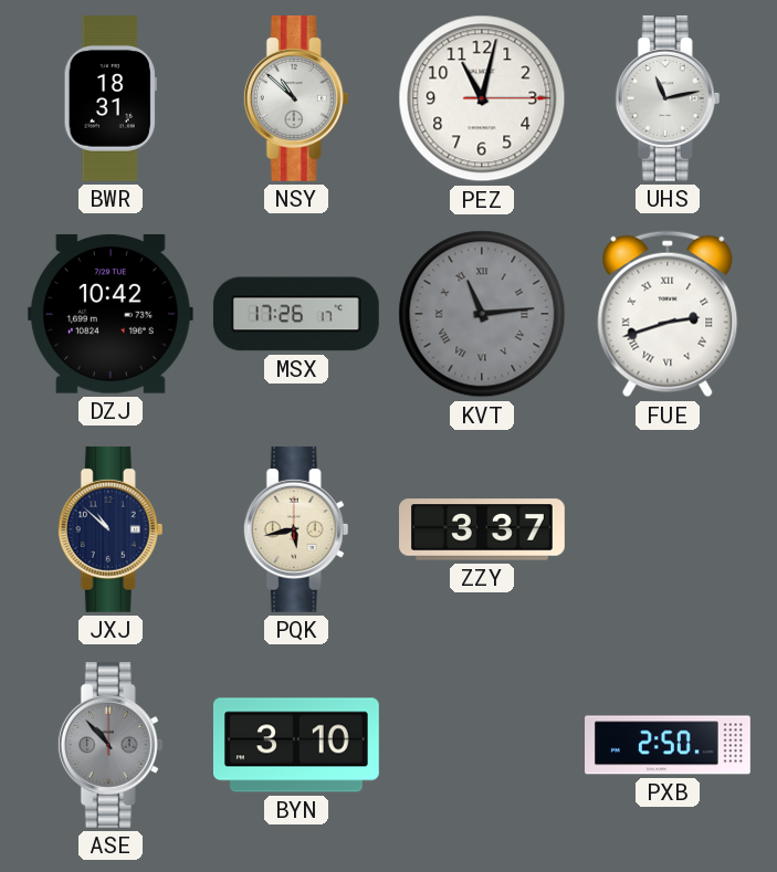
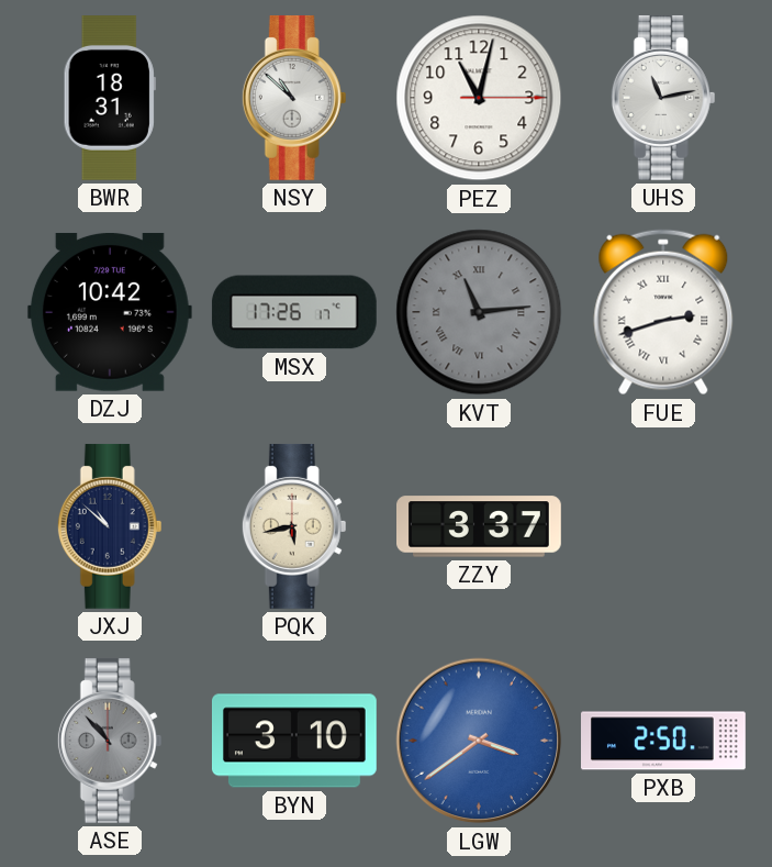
LGW: none -> 3:39 (479, 741)
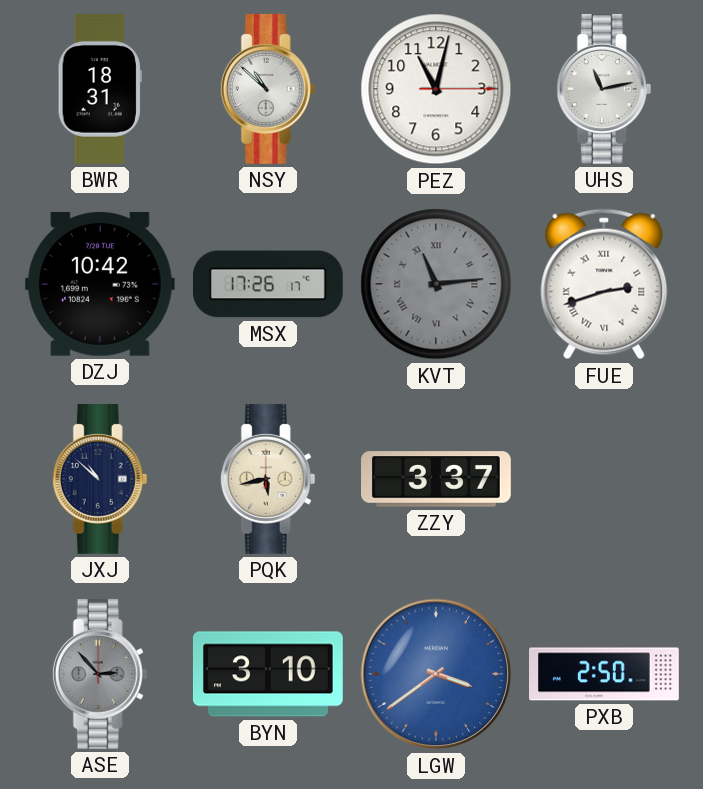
ASE: 10:53 -> 2:53 (100, 674)
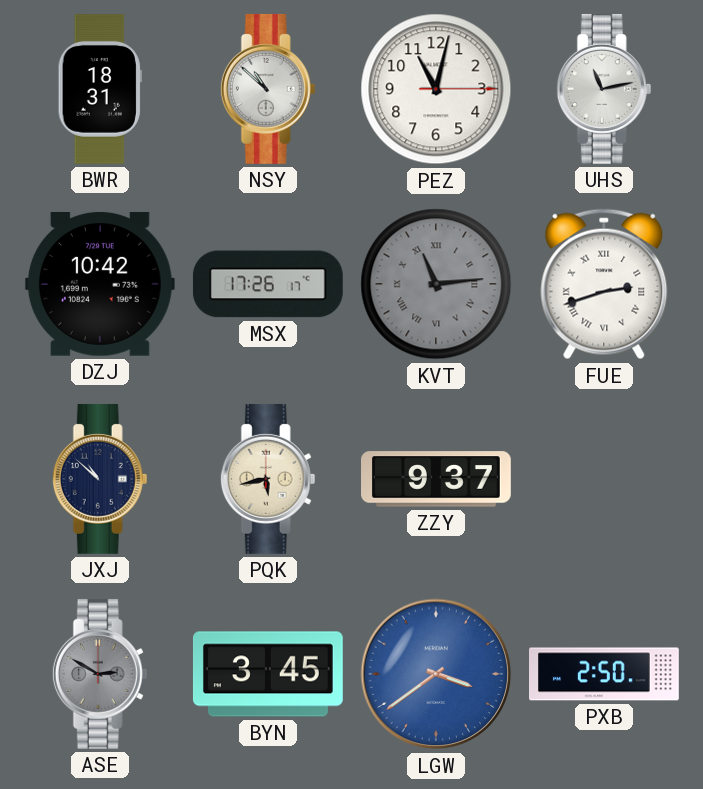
ZZY: 3:37 -> 9:37 (437, 479)
ASE: 2:53 -> 2:50 (100, 674)
BYN: 3:10 -> 3:45 (268, 674)
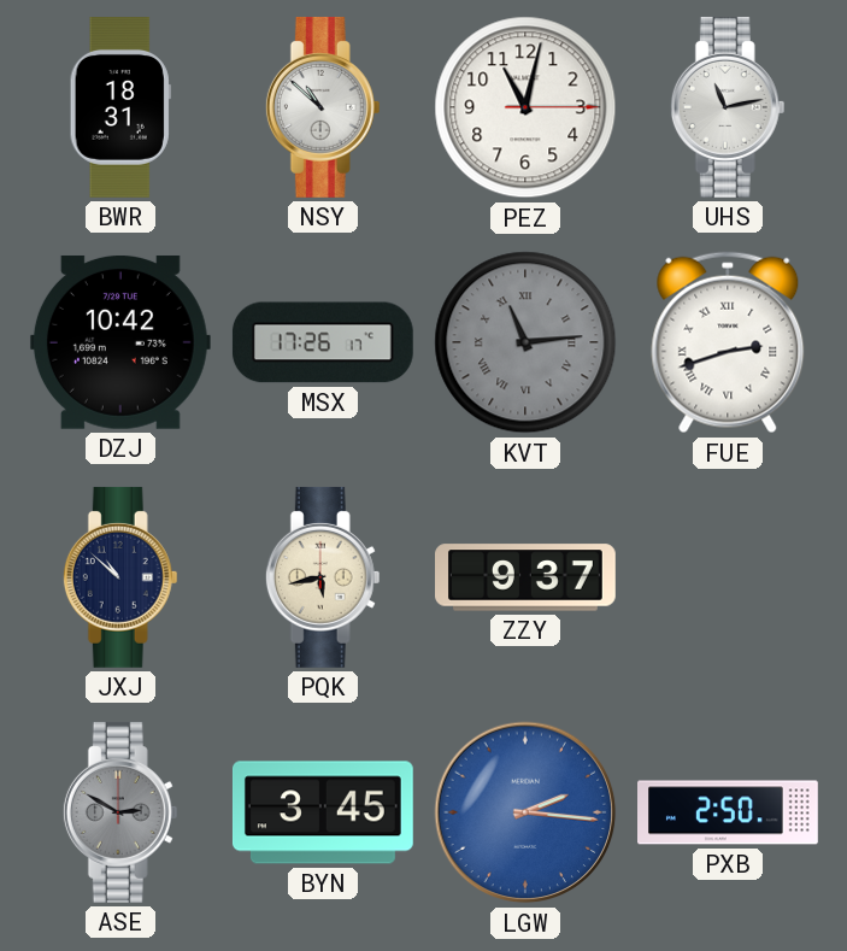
LGW: 3:39 -> 2:16 (525, 812)
